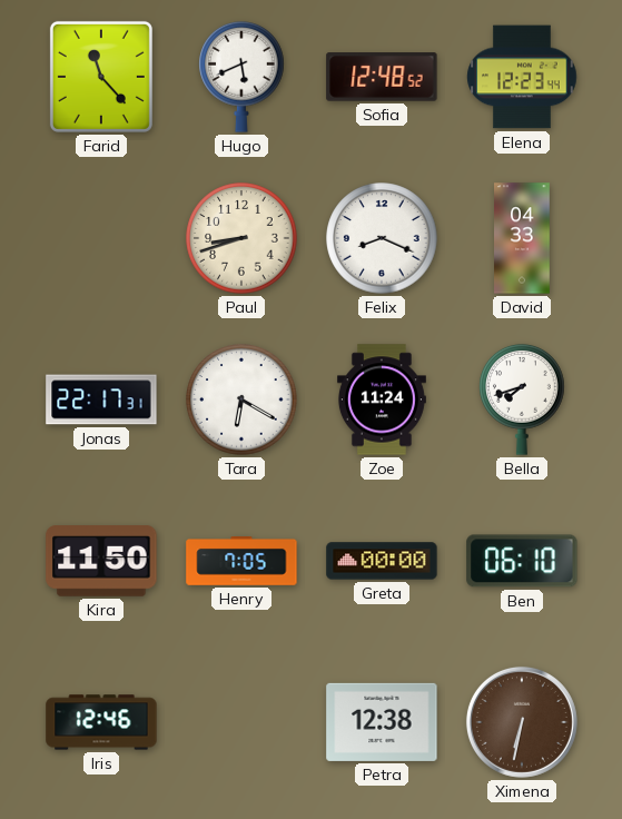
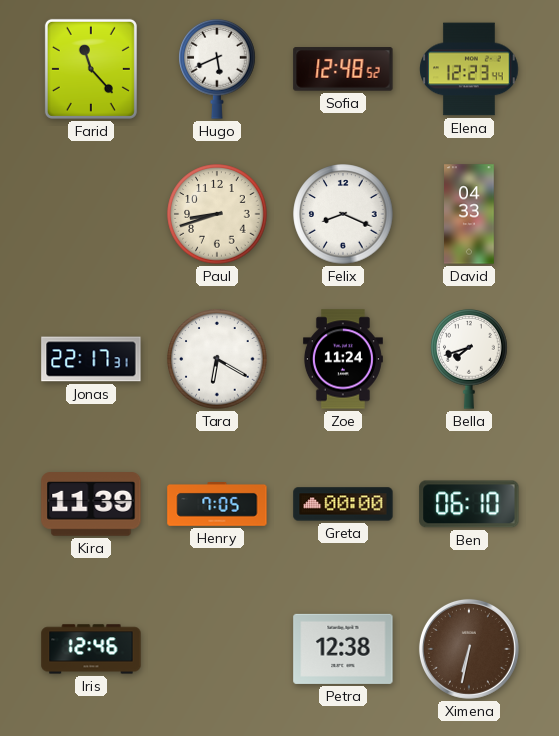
Kira: 11:50 -> 11:39 (91, 504)
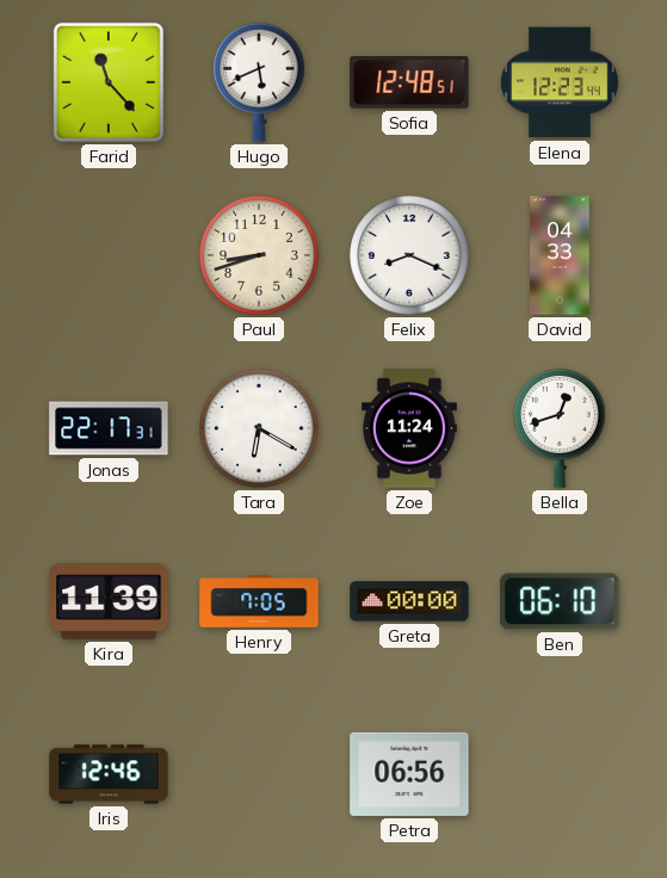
Sofia: 12:48:52 -> 12:48:51 (409, 82)
Bella: 7:42 -> 12:42 (560, 428)
Petra: 12:38 -> 06:56 (409, 774)
Ximena: 6:32 -> none (469, 649)
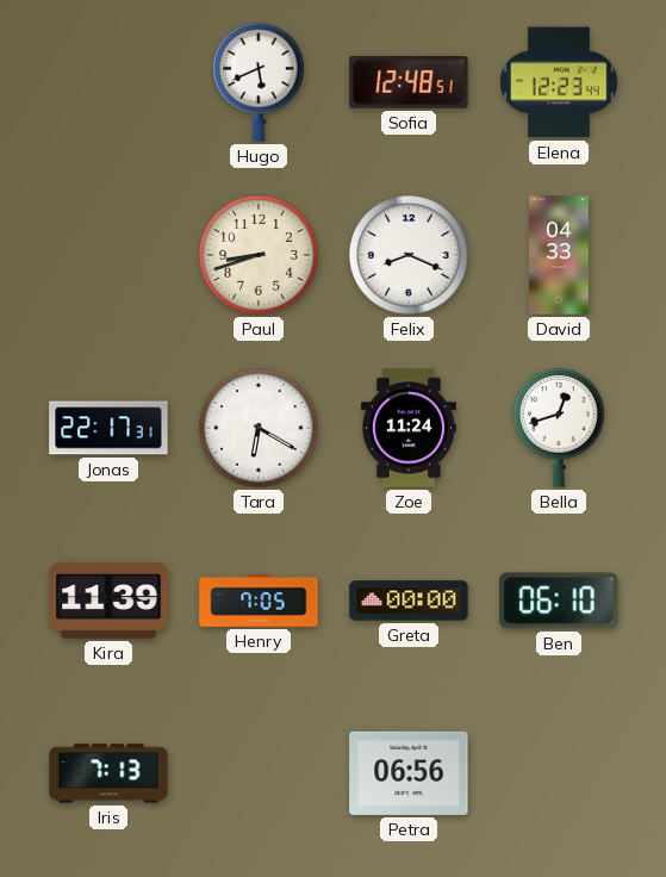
Farid: 11:23 -> none (109, 82)
Iris: 12:46 -> 7:13 (108, 773)
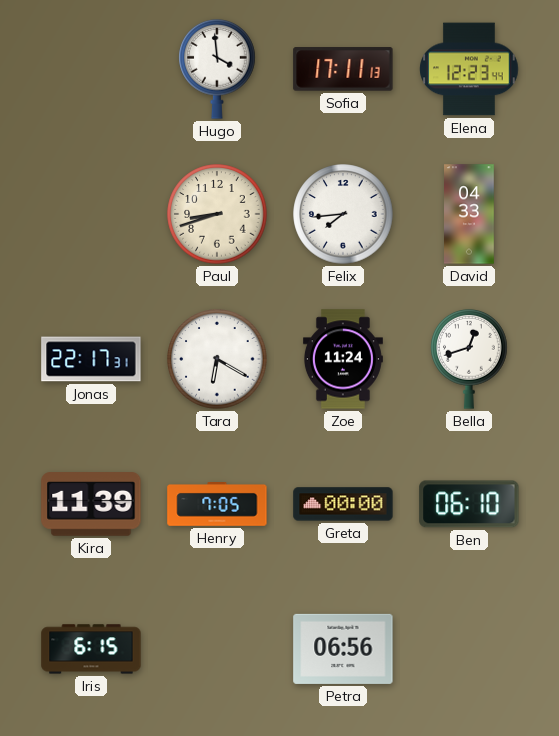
Hugo: 5:41 -> 3:59 (217, 69)
Sofia: 12:48 -> 17:11 (343, 69)
Felix: 8:19 -> 7:44 (343, 214)
Iris: 7:13 -> 6:15 (91, 649)
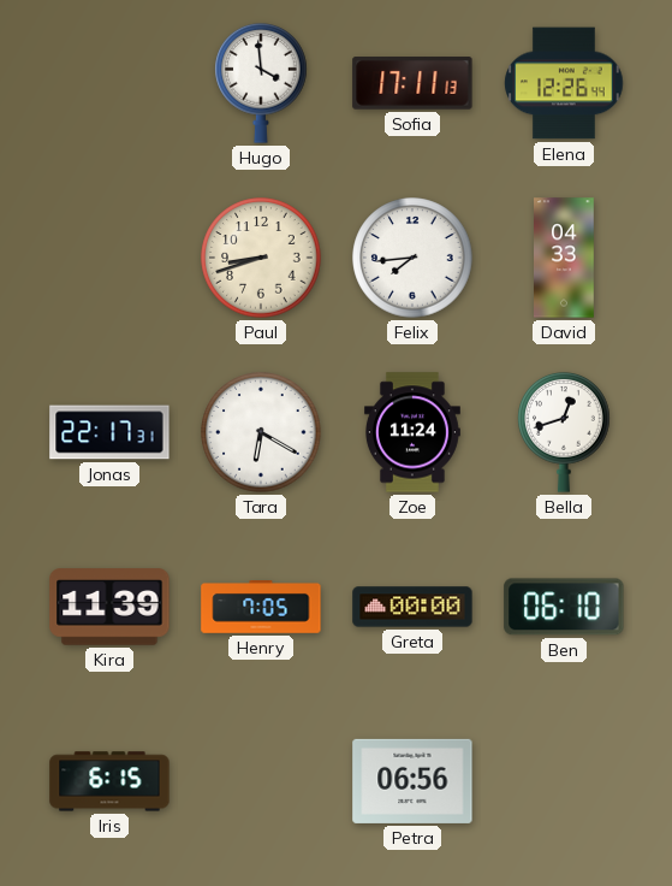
Elena: 12:23 -> 12:26 (564, 83)
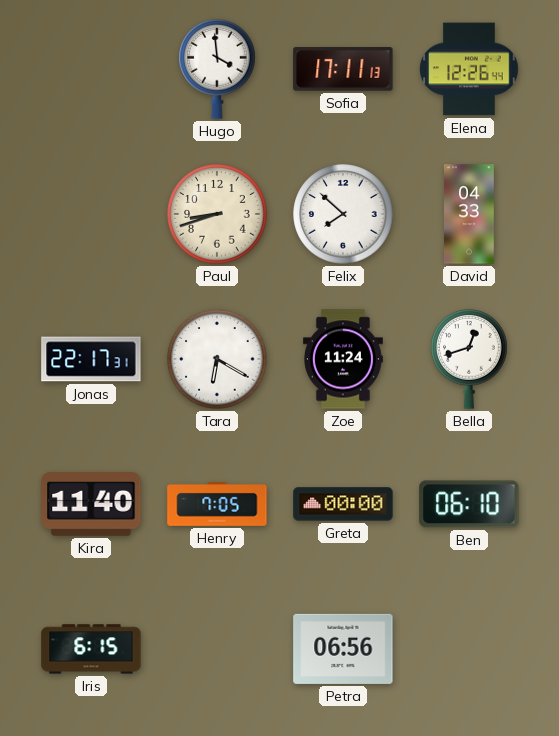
Felix: 7:44 -> 7:52 (343, 214)
Kira: 11:39 -> 11:40 (91, 504)
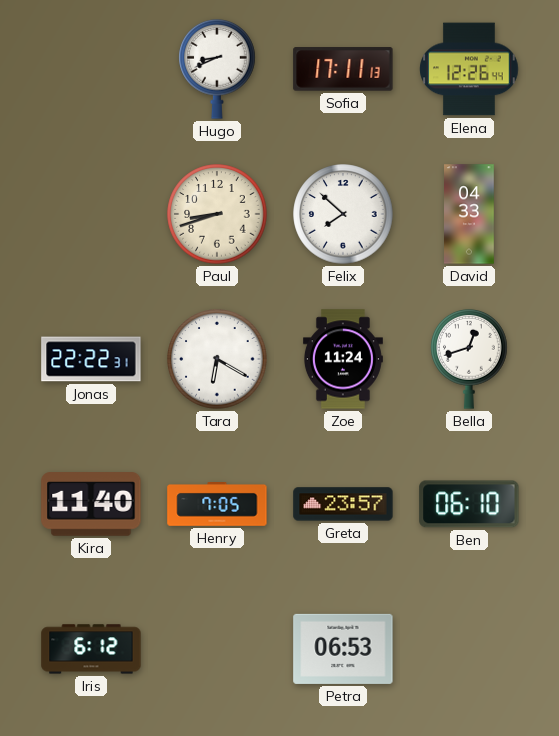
Hugo: 3:59 -> 8:41 (217, 69)
Jonas: 22:17 -> 22:22 (91, 359)
Greta: 00:00 -> 23:57 (343, 504)
Iris: 6:15 -> 6:12 (91, 649)
Petra: 06:56 -> 06:53 (343, 649)
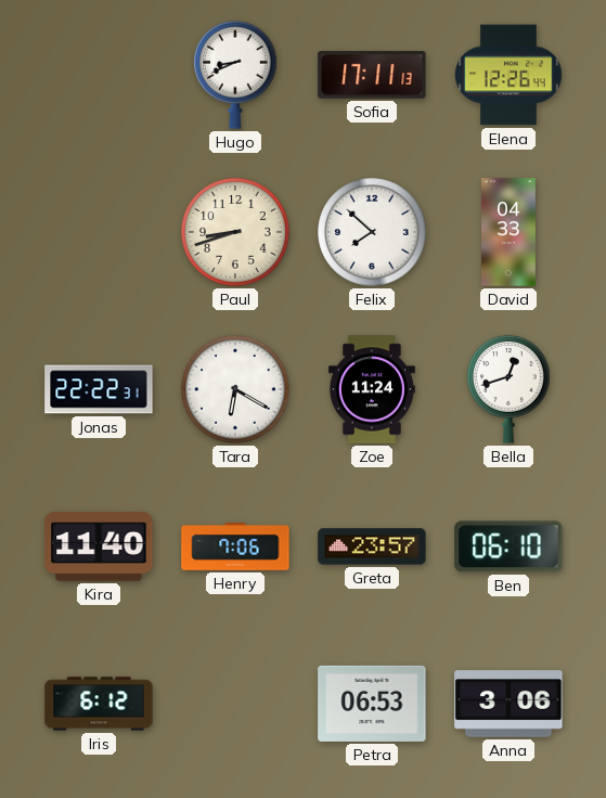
Henry: 7:05 -> 7:06 (235, 548)
Anna: none -> 3:06 (508, 704)
